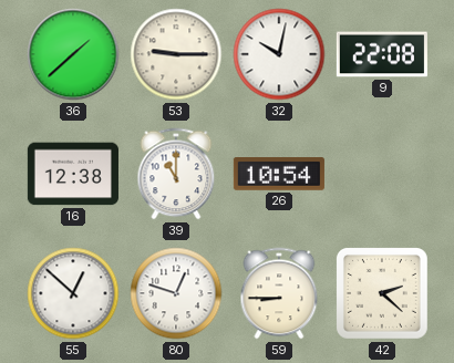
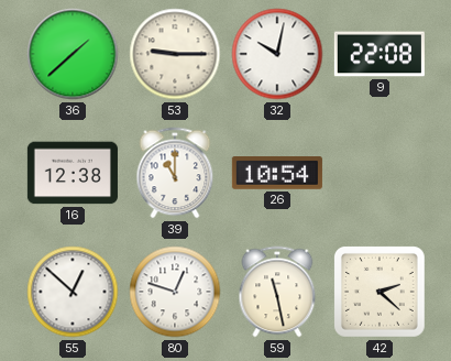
59: 8:45 -> 11:28 (277, 292)
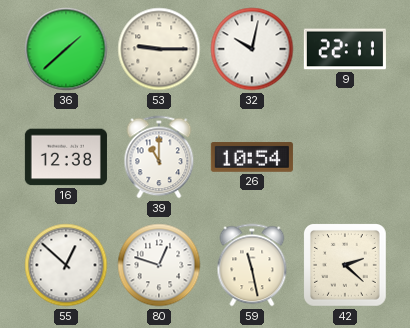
9: 22:08 -> 22:11 (345, 49)
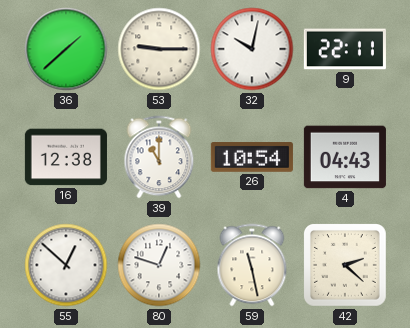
4: none -> 04:43 (345, 157)
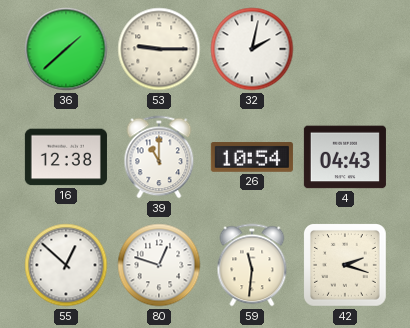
32: 10:02 -> 2:02 (252, 49)
9: 22:11 -> none (345, 49)
59: 11:28 -> 11:31 (252, 265)
42: 2:22 -> 2:18 (346, 266)
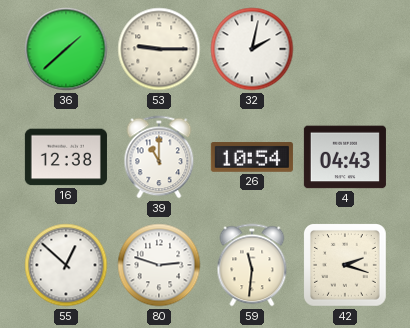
80: 12:48 -> 2:48 (159, 265)
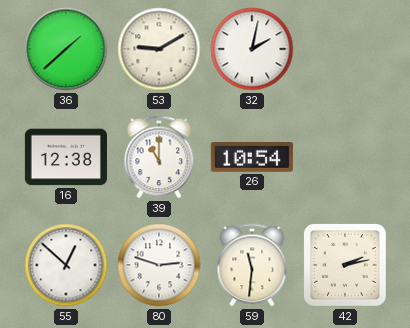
53: 9:15 -> 9:10 (159, 49)
4: 04:43 -> none (345, 157)
42: 2:18 -> 2:13 (346, 266)
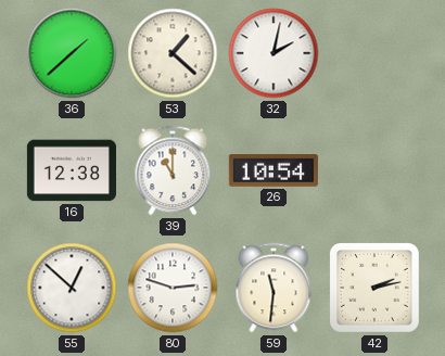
53: 9:10 -> 1:22 (173, 53)
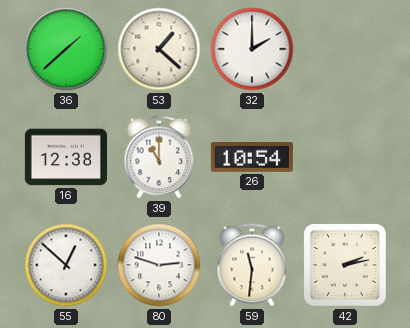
32: 2:02 -> 2:00 (252, 49)
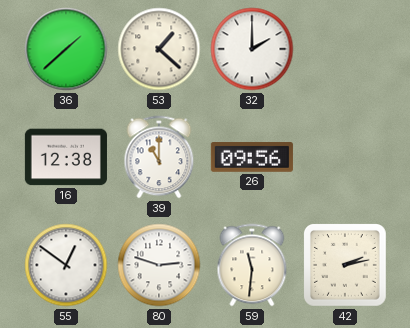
26: 10:54 -> 09:56 (252, 158)
55: 12:52 -> 12:51 (66, 265)
